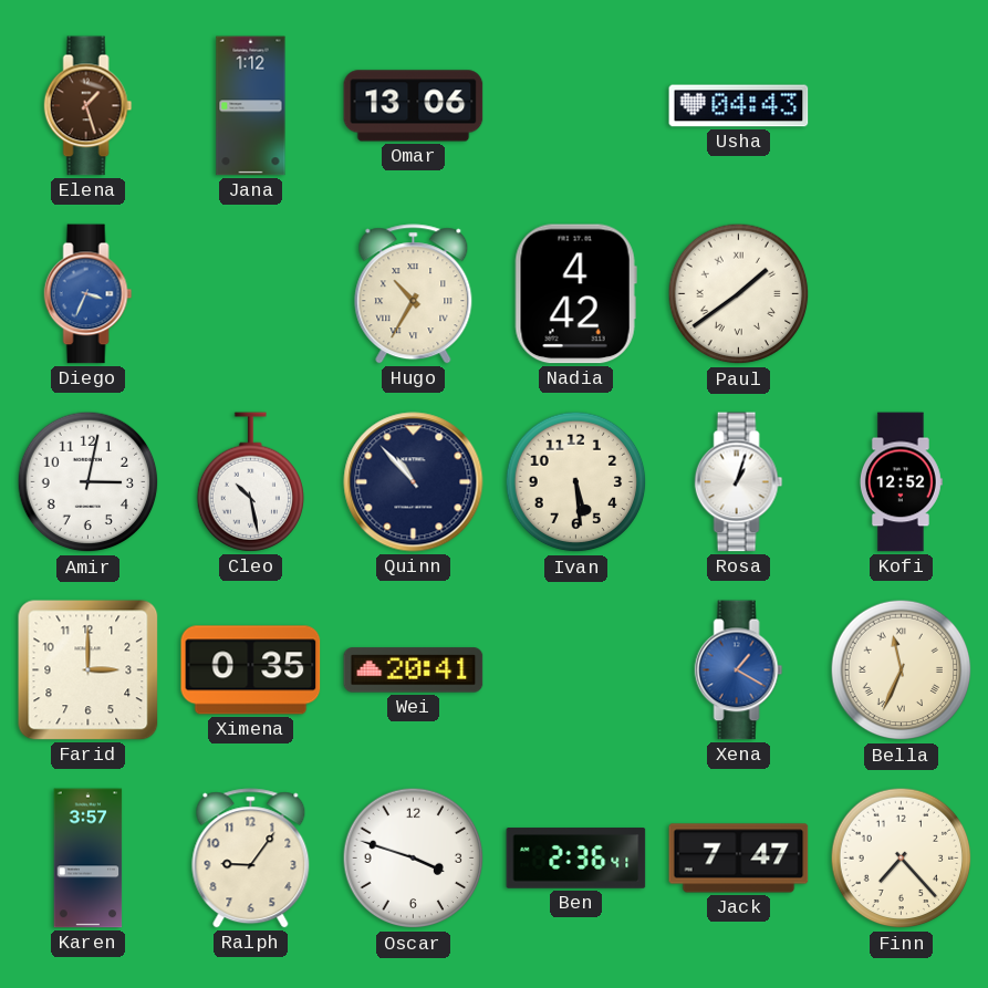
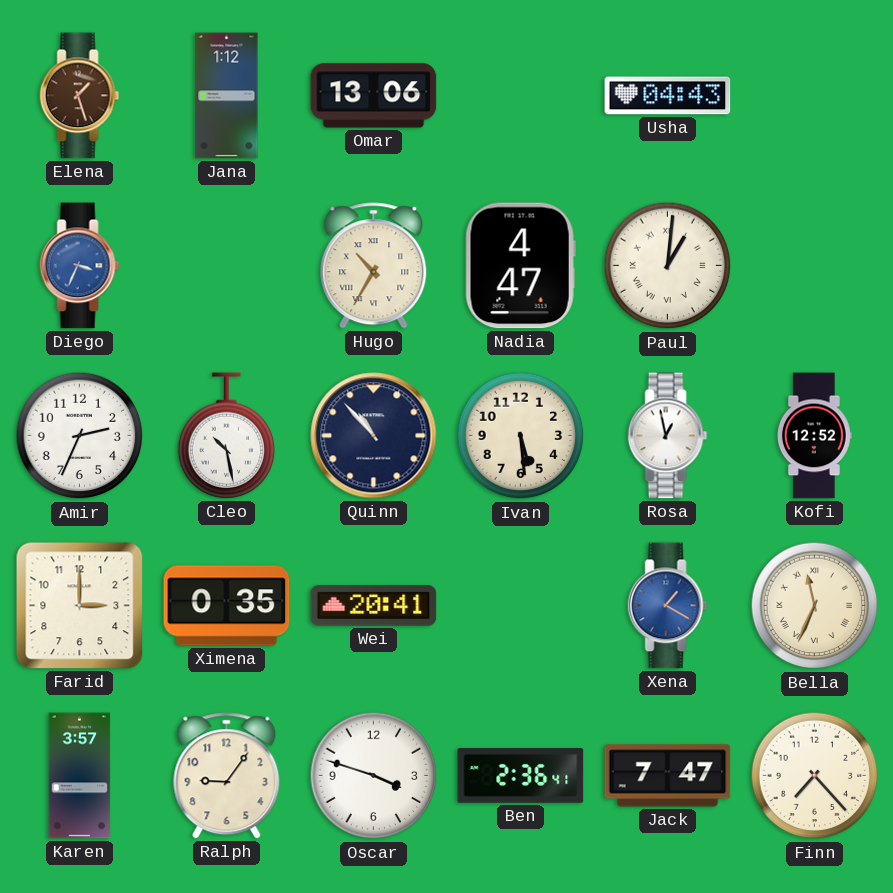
Nadia: 4:42 -> 4:47 (520, 266)
Paul: 1:39 -> 1:01 (668, 266)
Amir: 3:02 -> 2:34 (80, 436)
Rosa: 1:03 -> 12:58 (668, 436)
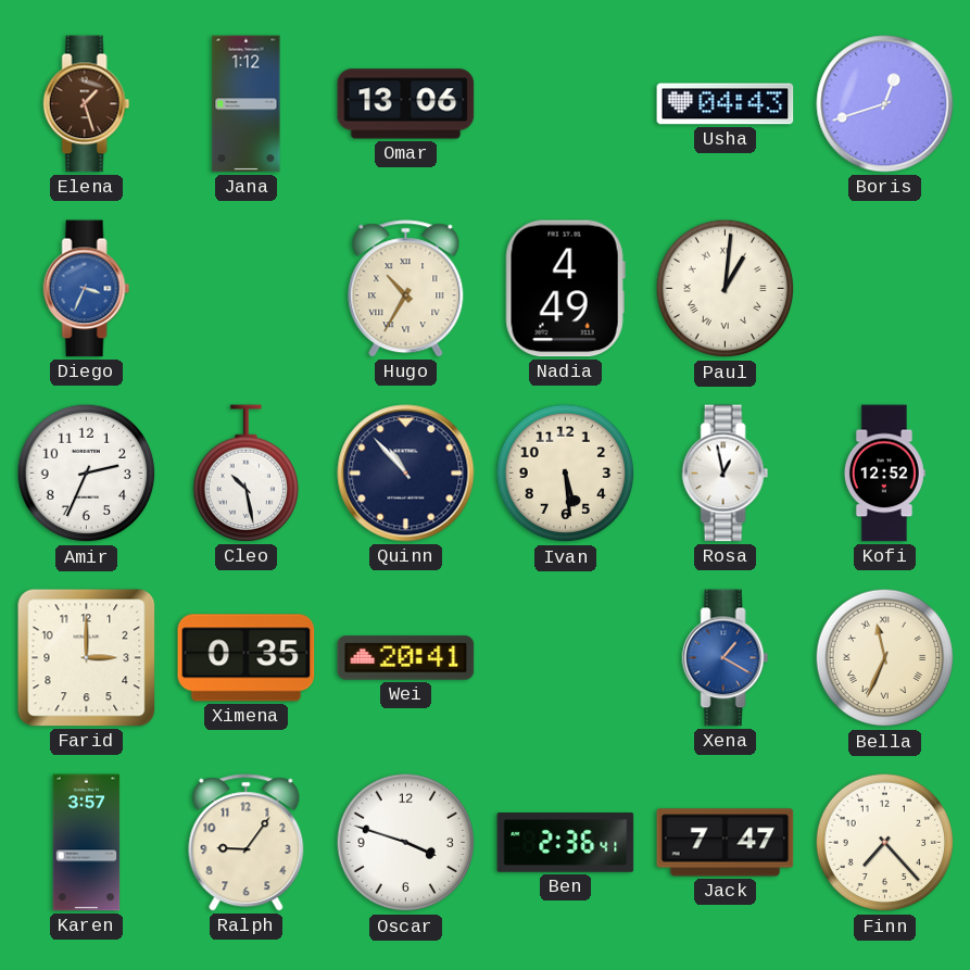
Boris: none -> 12:42 (885, 104)
Nadia: 4:47 -> 4:49 (565, 289)
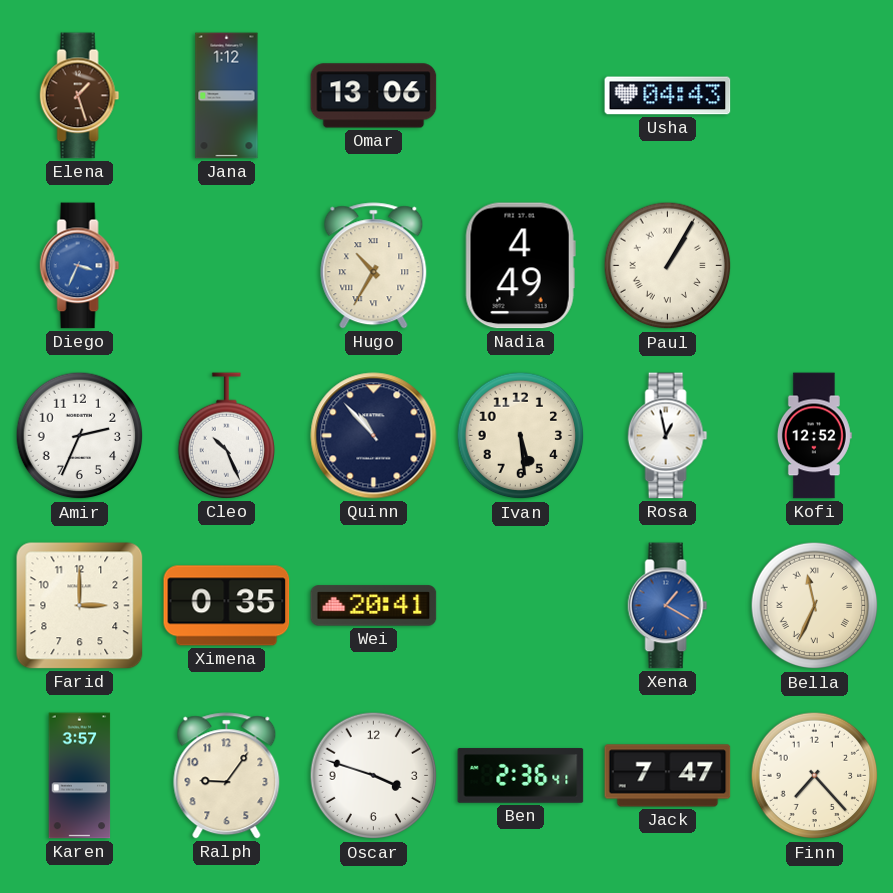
Boris: 12:42 -> none (885, 104)
Paul: 1:01 -> 1:05 (668, 266)
Cleo: 10:28 -> 10:26 (226, 436)
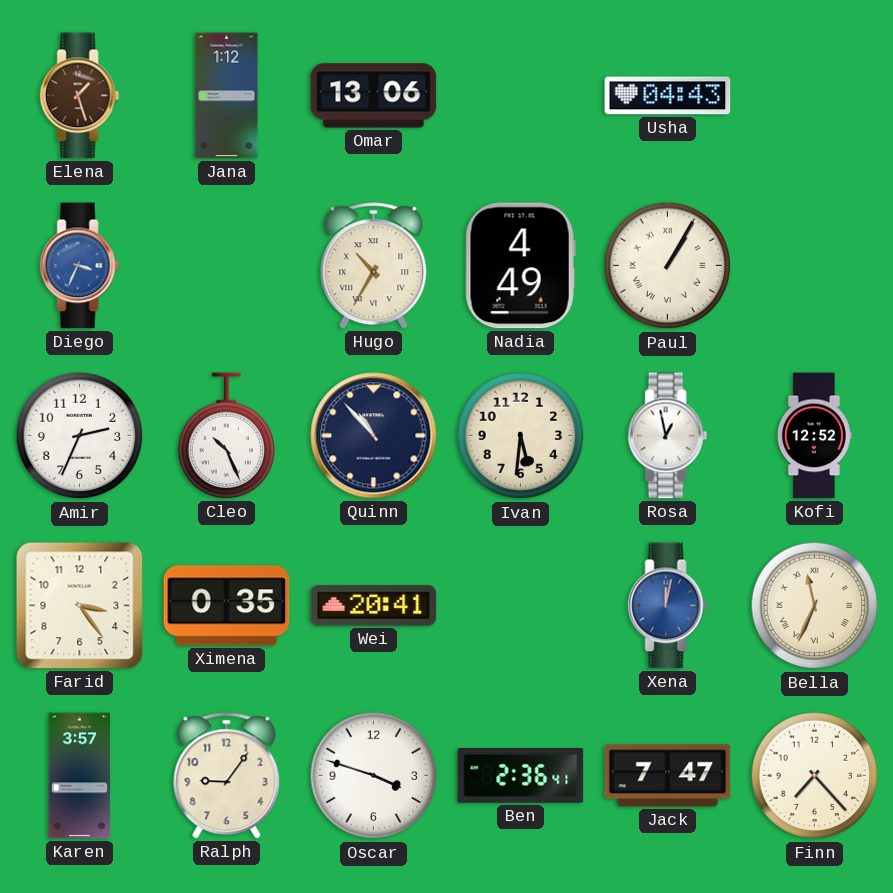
Ivan: 5:29 -> 5:31 (521, 436)
Farid: 3:00 -> 3:24 (80, 606)
Xena: 1:20 -> 12:02 (668, 606)
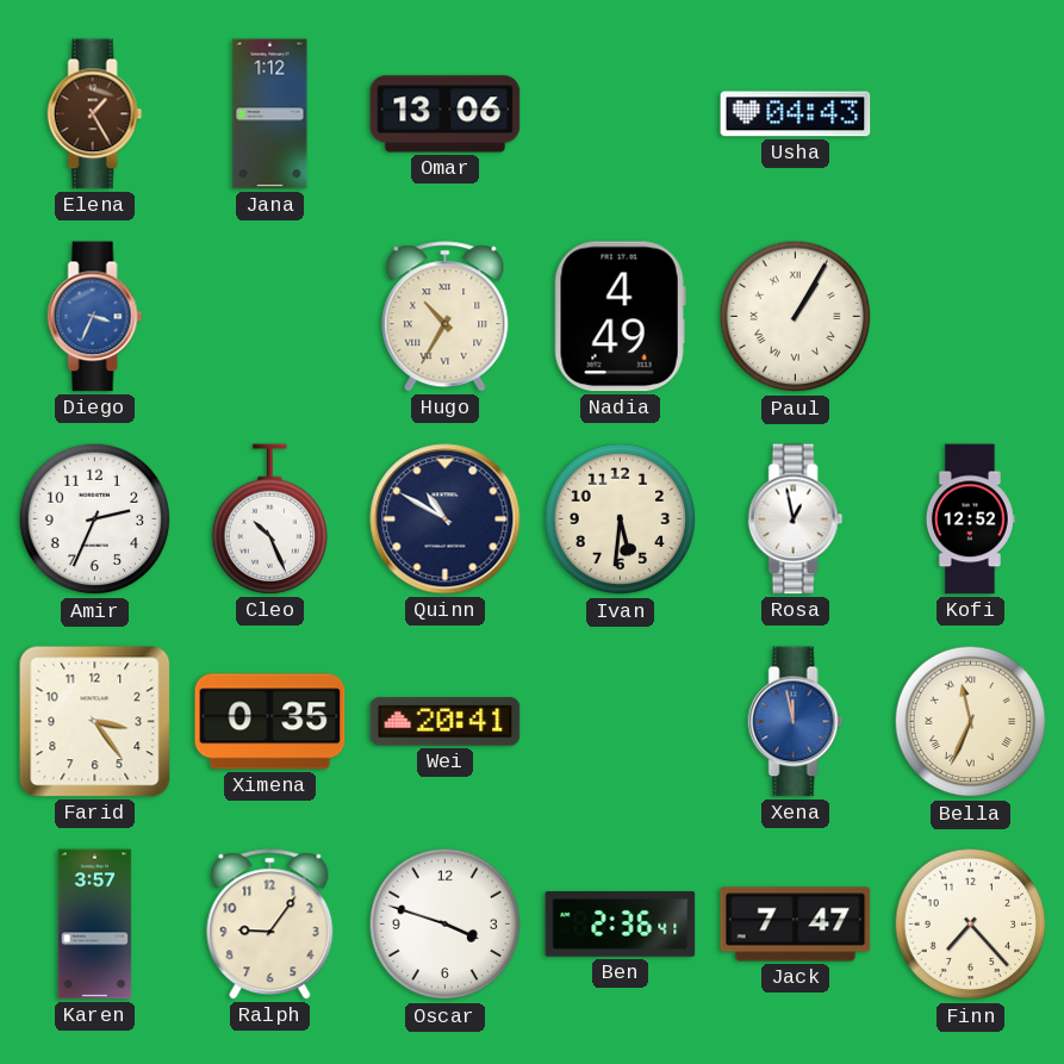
Elena: 1:27 -> 1:25 (95, 114)
Quinn: 10:53 -> 10:50 (446, 519)
Xena: 12:02 -> 11:58 (796, 722)
